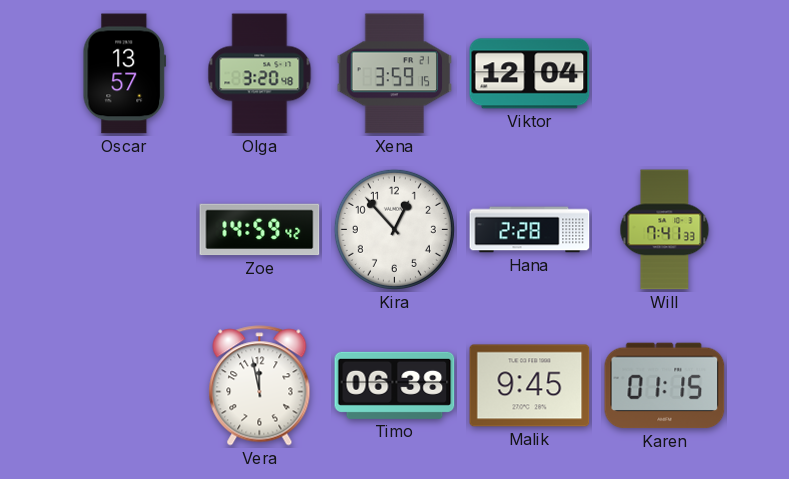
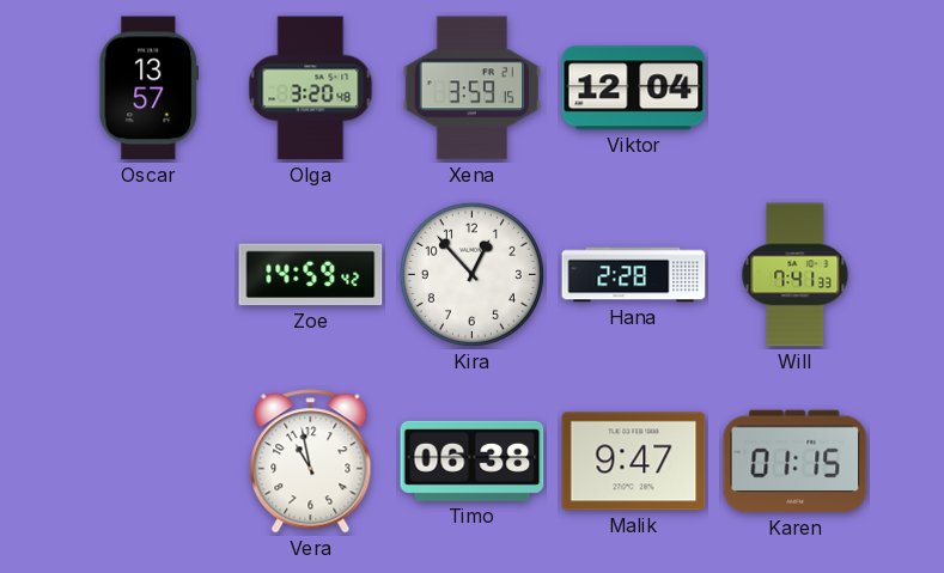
Vera: 11:58 -> 10:58 (311, 462)
Malik: 9:45 -> 9:47 (634, 462)
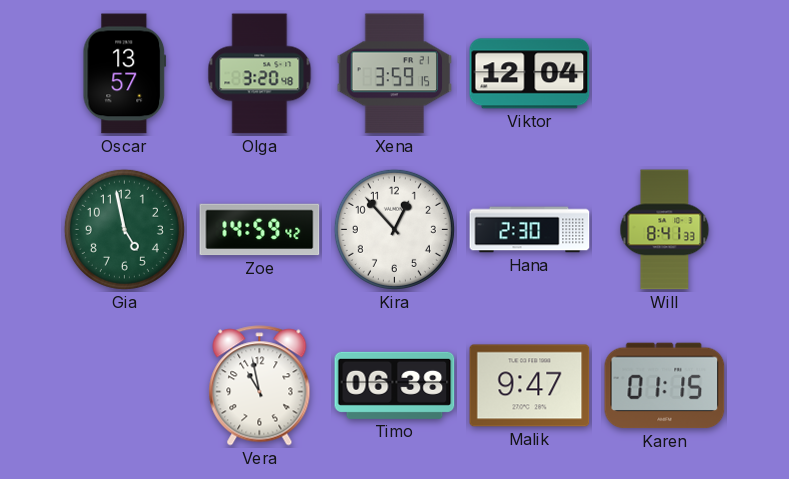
Gia: none -> 4:58 (124, 229)
Hana: 2:28 -> 2:30 (530, 230)
Will: 7:41 -> 8:41 (665, 230)
